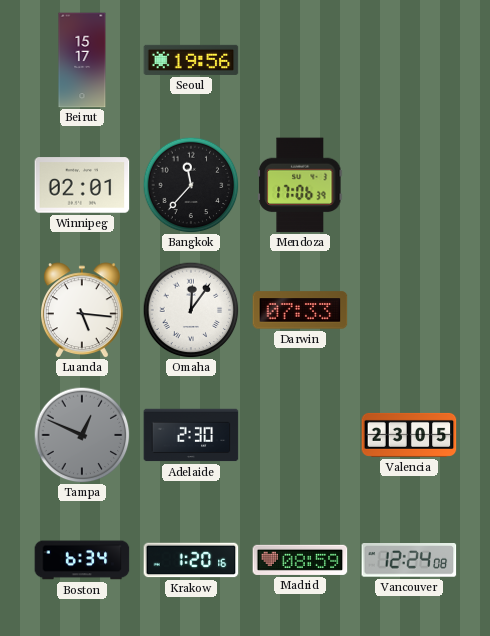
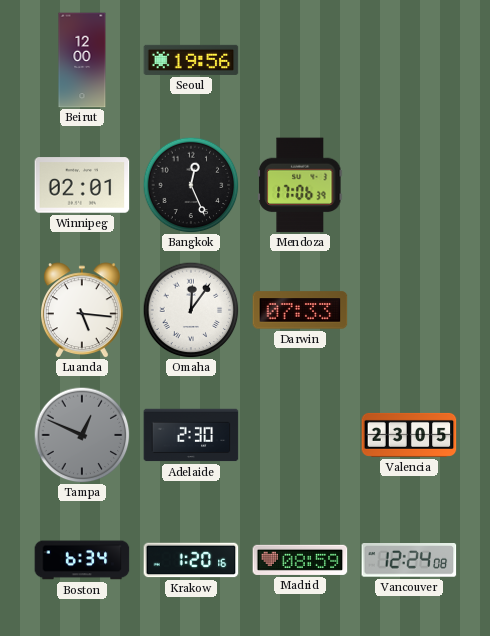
Beirut: 15:17 -> 12:00 (82, 60)
Bangkok: 11:37 -> 12:26 (191, 185)
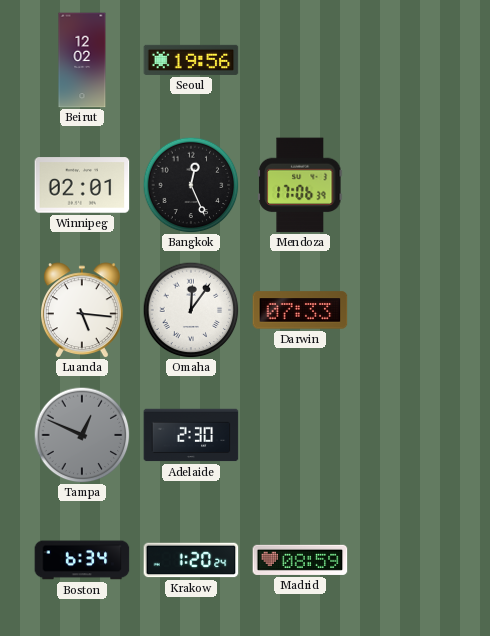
Beirut: 12:00 -> 12:02 (82, 60)
Valencia: 23:05 -> none (409, 435)
Krakow: 1:20:16 -> 1:20:24 (191, 560)
Vancouver: 12:24 -> none (409, 561)
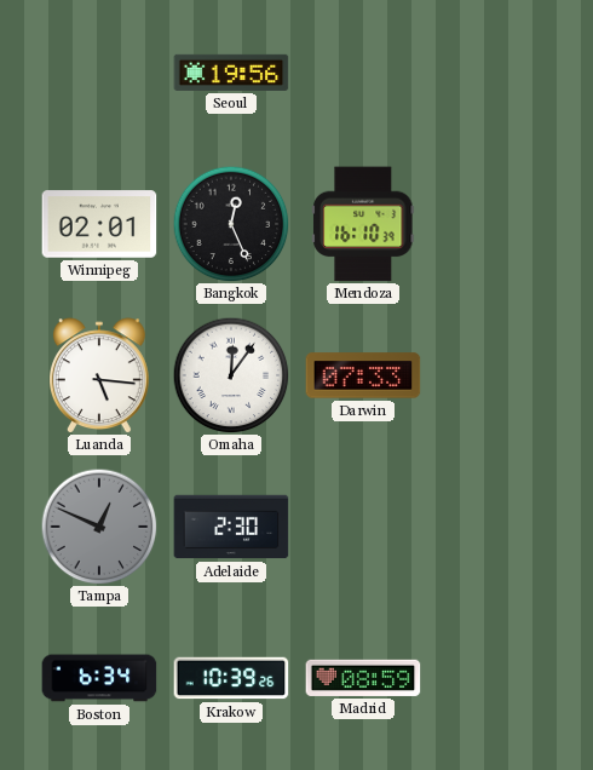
Beirut: 12:02 -> none (82, 60)
Mendoza: 17:06 -> 16:10 (364, 224)
Krakow: 1:20 -> 10:39 (231, 678)
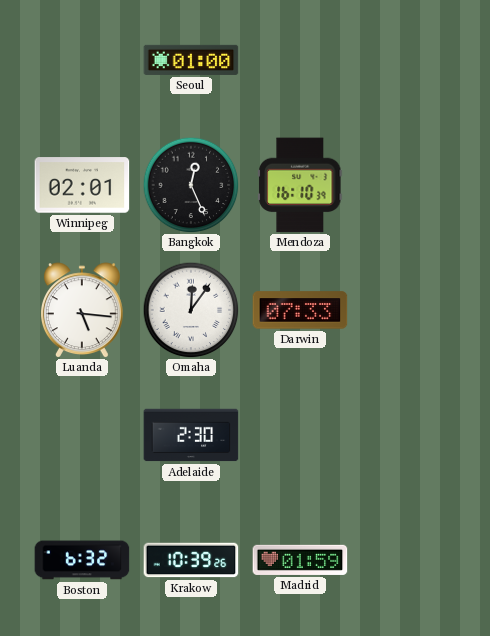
Seoul: 19:56 -> 01:00 (191, 60)
Tampa: 12:49 -> none (99, 527)
Boston: 6:34 -> 6:32 (82, 560)
Madrid: 08:59 -> 01:59 (300, 560)
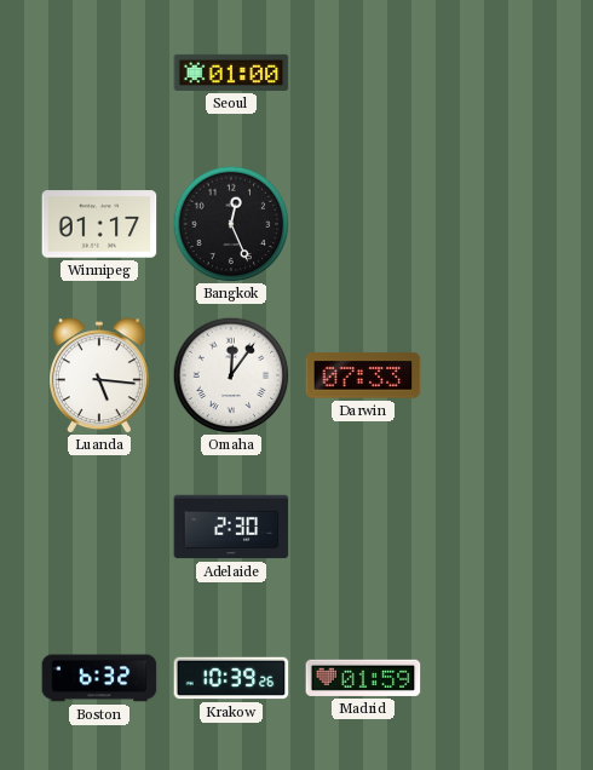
Winnipeg: 02:01 -> 01:17 (99, 224)
Mendoza: 16:10 -> none (301, 185)
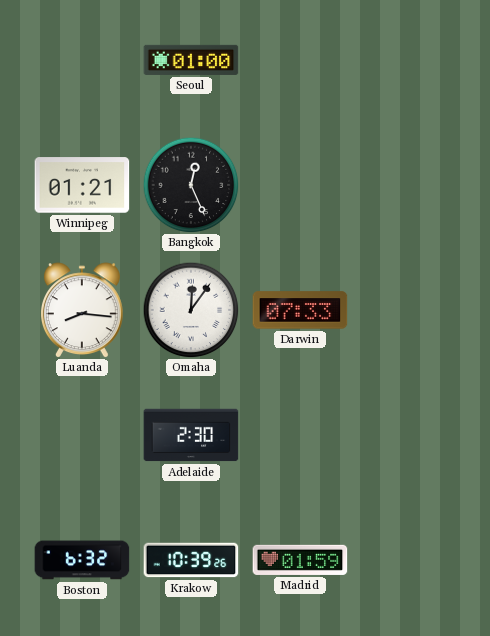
Winnipeg: 01:17 -> 01:21 (82, 185)
Luanda: 5:16 -> 8:16 (82, 310)
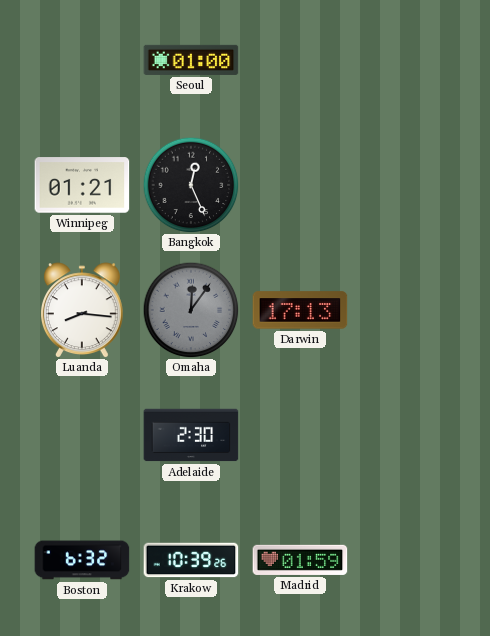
Omaha dial: white -> grey (191, 310)
Darwin: 07:33 -> 17:13 (300, 310)
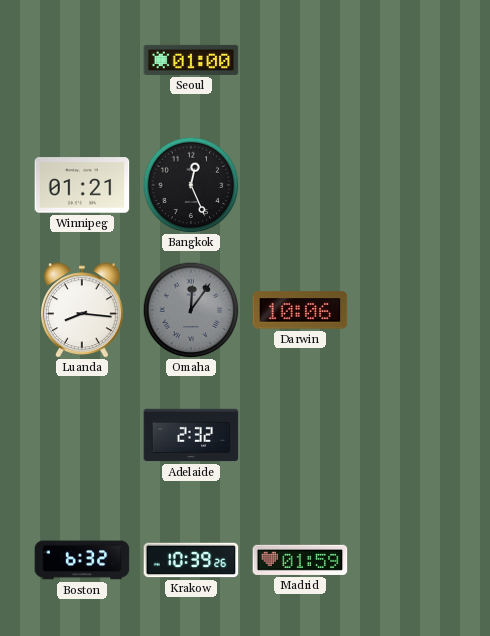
Darwin: 17:13 -> 10:06 (300, 310)
Adelaide: 2:30 -> 2:32 (191, 435)
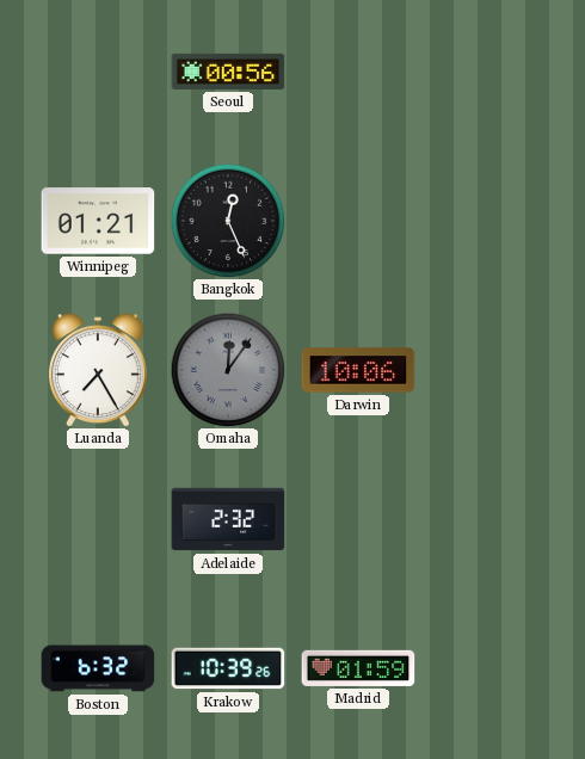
Seoul: 01:00 -> 00:56 (228, 72)
Luanda: 8:16 -> 7:25 (98, 370)
